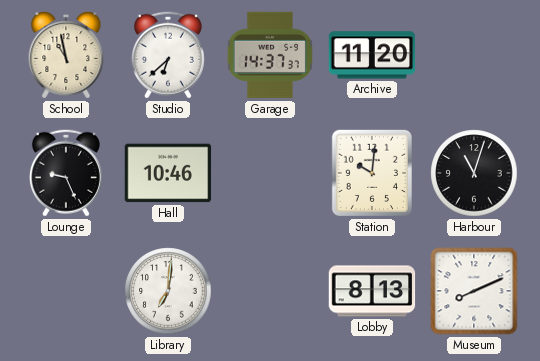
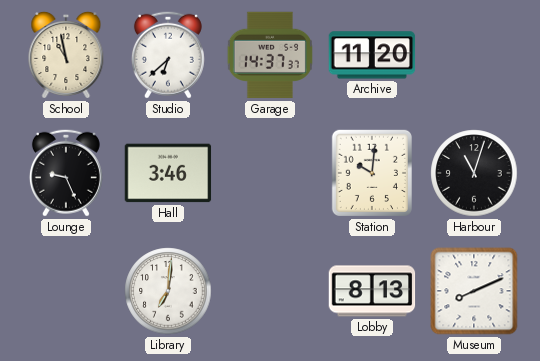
Hall: 10:46 -> 3:46 (168, 173)
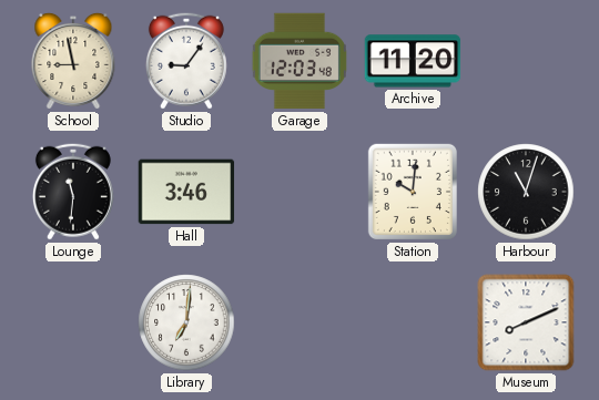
School: 10:58 -> 8:58 (73, 61)
Studio: 6:38 -> 9:06 (186, 61)
Garage: 14:37 -> 12:03 (299, 61)
Lounge: 9:26 -> 11:31 (73, 192)
Lobby: 8:13 -> none (372, 291)
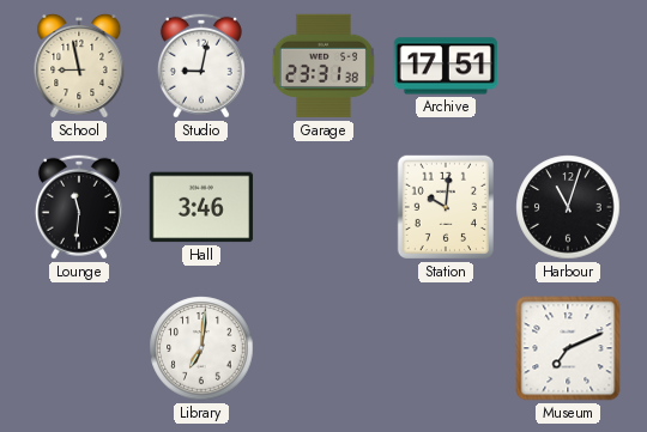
Studio: 9:06 -> 9:02 (201, 66)
Garage: 12:03 -> 23:31 (323, 66)
Archive: 11:20 -> 17:51 (446, 66)
Museum: 8:11 -> 7:11 (568, 348)
